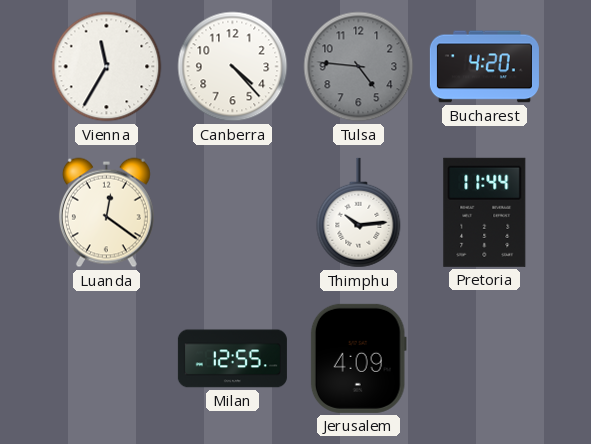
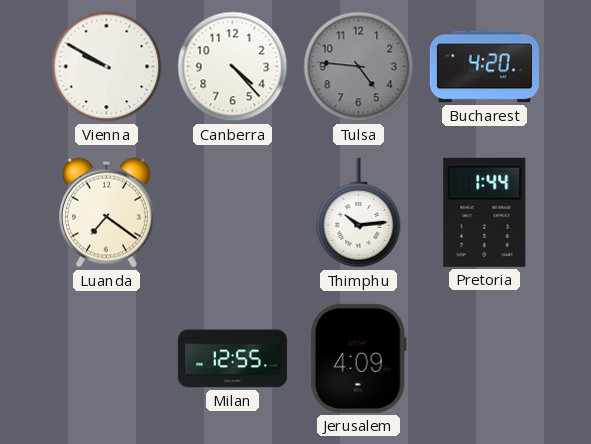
Vienna: 11:35 -> 9:50 (107, 67)
Luanda: 12:21 -> 7:21 (106, 213)
Pretoria: 11:44 -> 1:44 (485, 212)
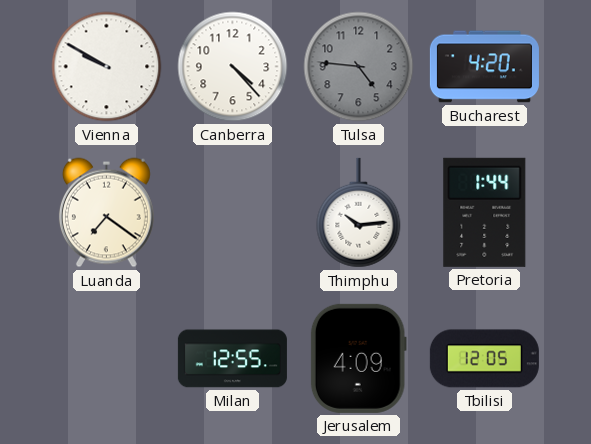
Tbilisi: none -> 12:05 (484, 359)
